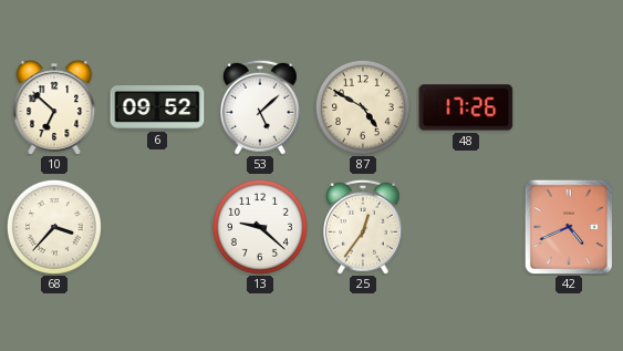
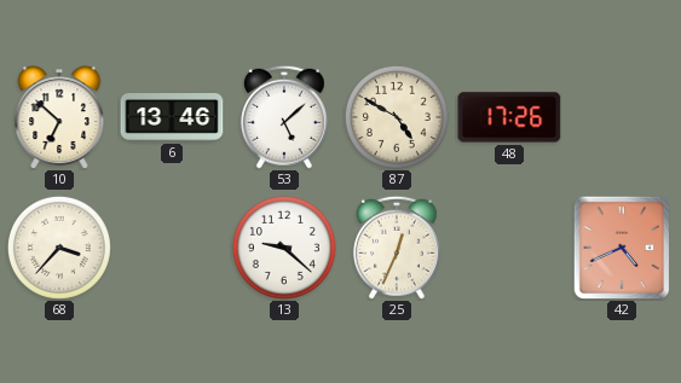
6: 09:52 -> 13:46 (172, 118)
25: 12:36 -> 12:34 (397, 248)
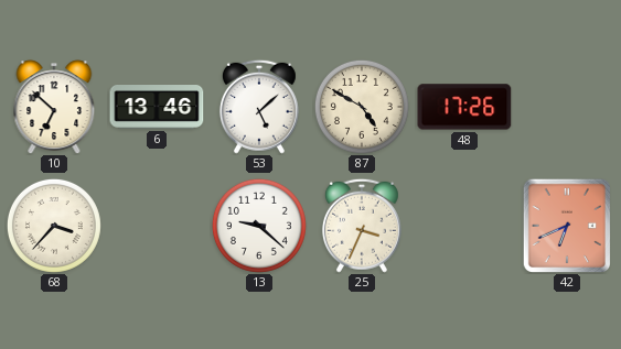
25: 12:34 -> 3:34 (362, 226)
42: 4:41 -> 6:41 (566, 225)
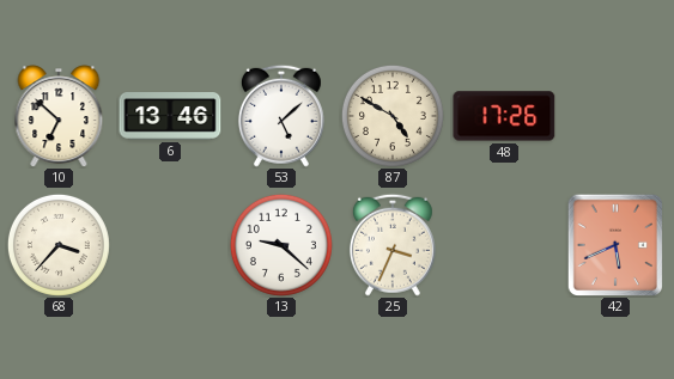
42: 6:41 -> 5:41 (614, 244)
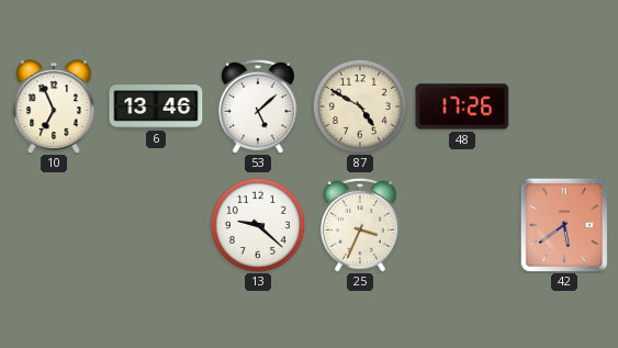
10: 6:52 -> 6:56 (54, 106)
68: 3:37 -> none (59, 245)
42: 5:41 -> 5:39 (563, 224)
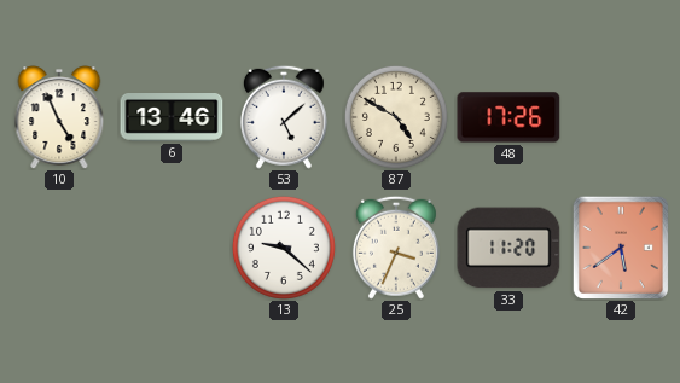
10: 6:56 -> 4:56 (59, 117)
33: none -> 11:20 (508, 248)
